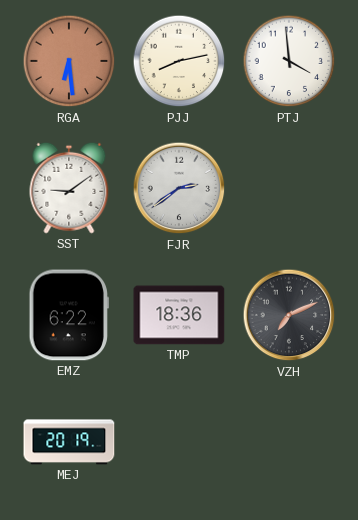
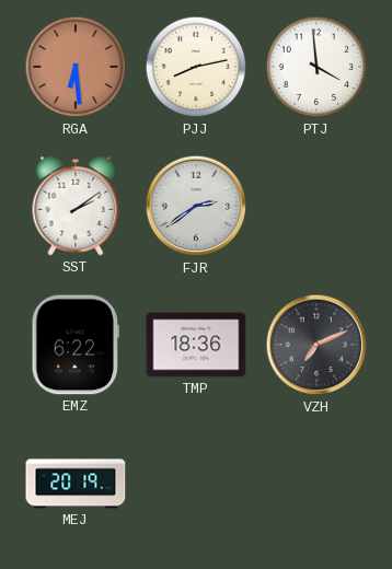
SST: 9:09 -> 2:09 (76, 206)
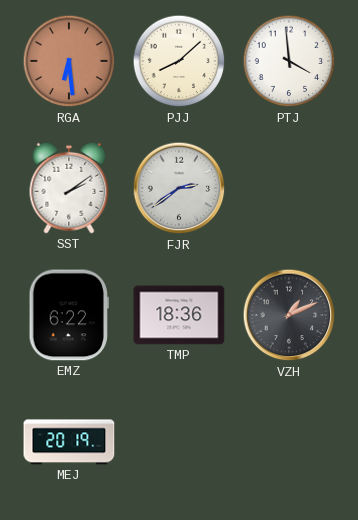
PJJ: 8:13 -> 8:08 (179, 61)
VZH: 7:11 -> 1:11 (289, 315)
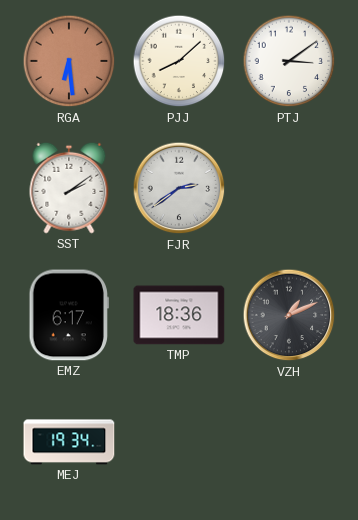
PTJ: 3:59 -> 3:09 (289, 61)
EMZ: 6:22 -> 6:17 (69, 315)
MEJ: 20:19 -> 19:34 (69, 442)
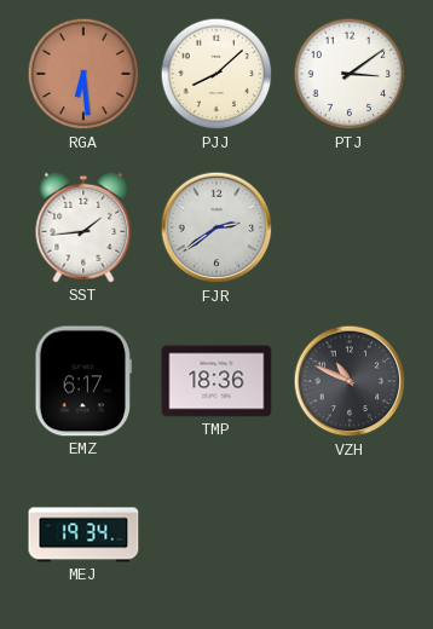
SST: 2:09 -> 1:44 (83, 227)
VZH: 1:11 -> 10:49 (350, 381)
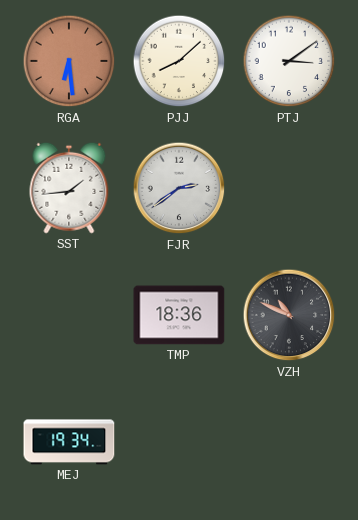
EMZ: 6:17 -> none (83, 381)
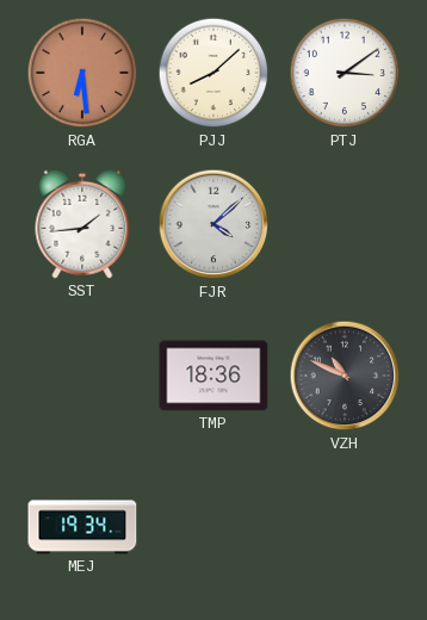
FJR: 2:39 -> 4:08 (213, 224)
